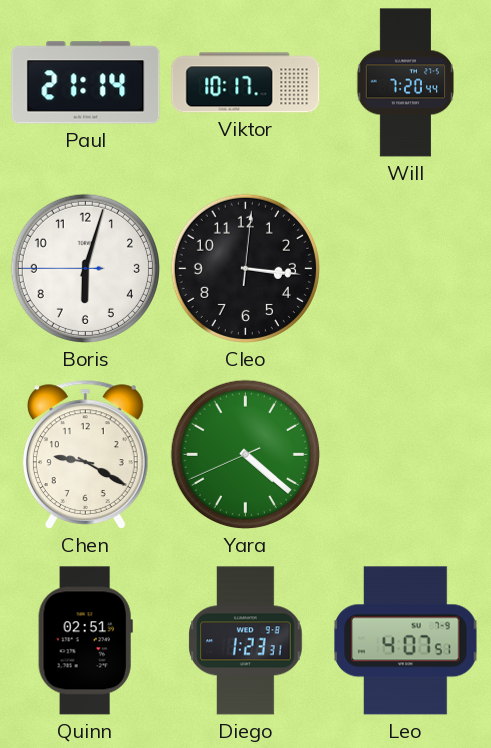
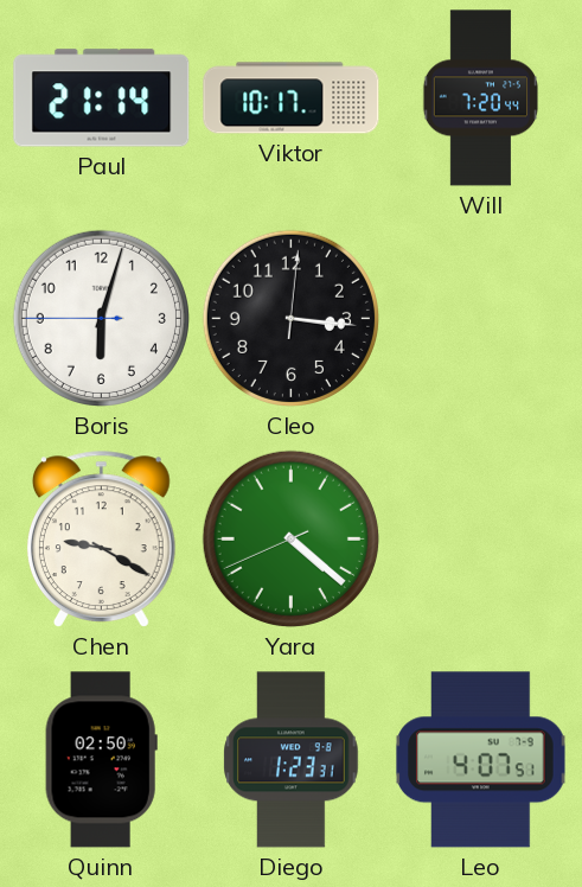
Quinn: 02:51 -> 02:50 (101, 760)
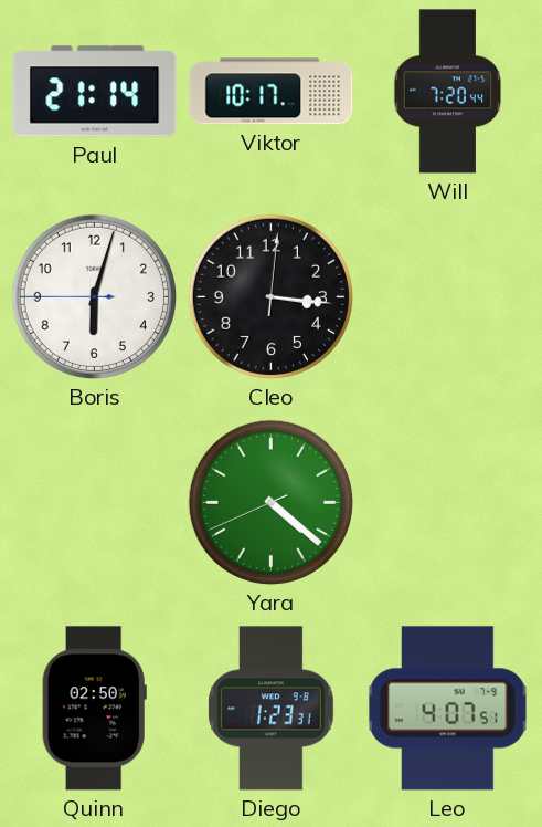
Chen: 9:20 -> none (101, 538)
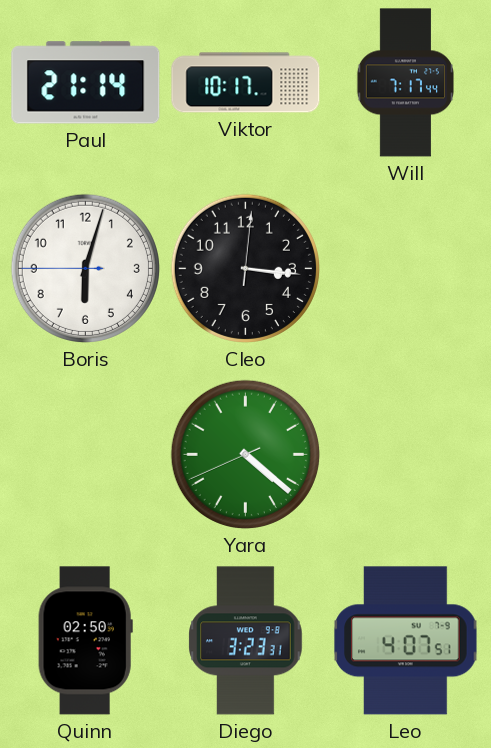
Will: 7:20 -> 7:17 (405, 83)
Diego: 1:23 -> 3:23 (246, 641)
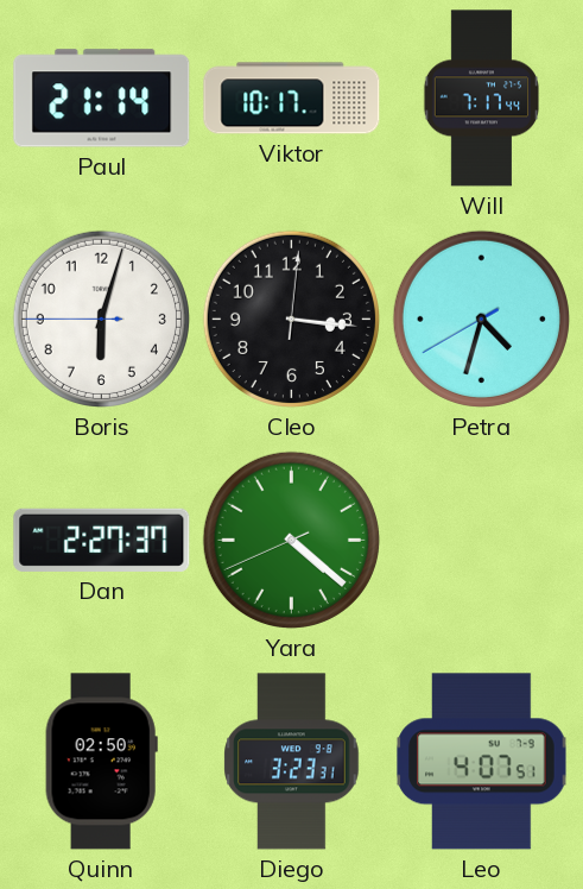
Petra: none -> 4:32 (481, 319)
Dan: none -> 2:27 (102, 540)
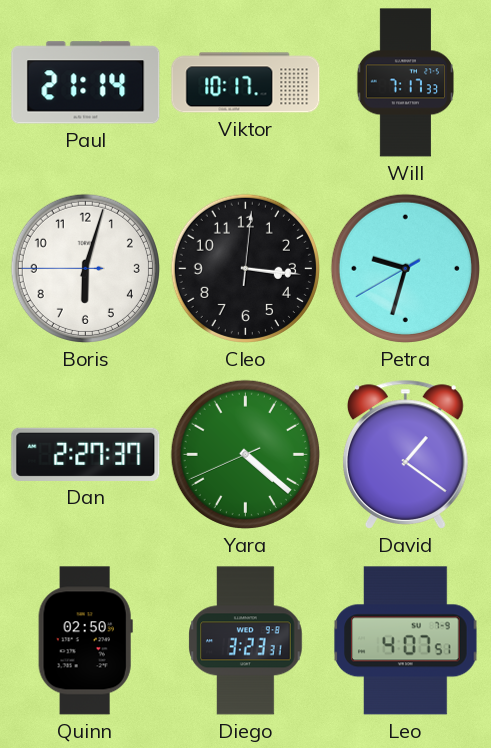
Will: 7:17:44 -> 7:17:33 (405, 83)
Petra: 4:32 -> 9:32 (405, 268)
David: none -> 1:21 (405, 454)
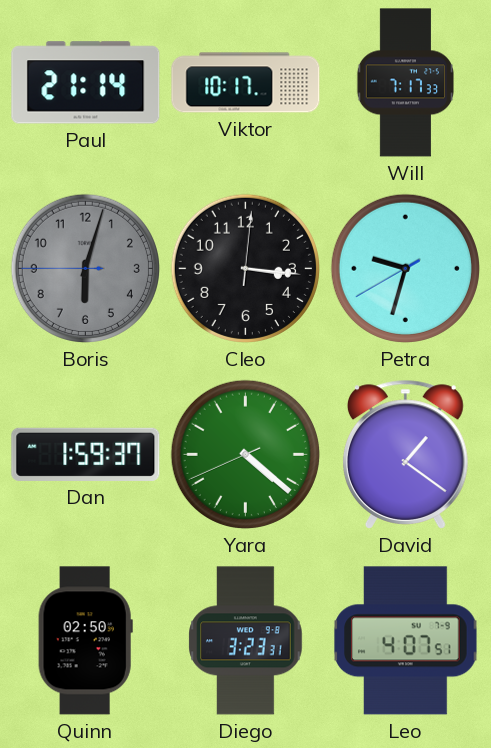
Boris dial: white -> grey (85, 268)
Dan: 2:27 -> 1:59 (86, 454)
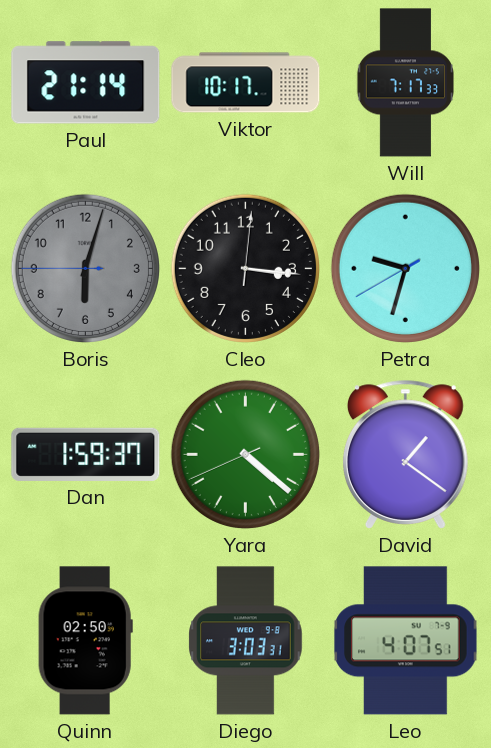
Diego: 3:23 -> 3:03 (246, 641)
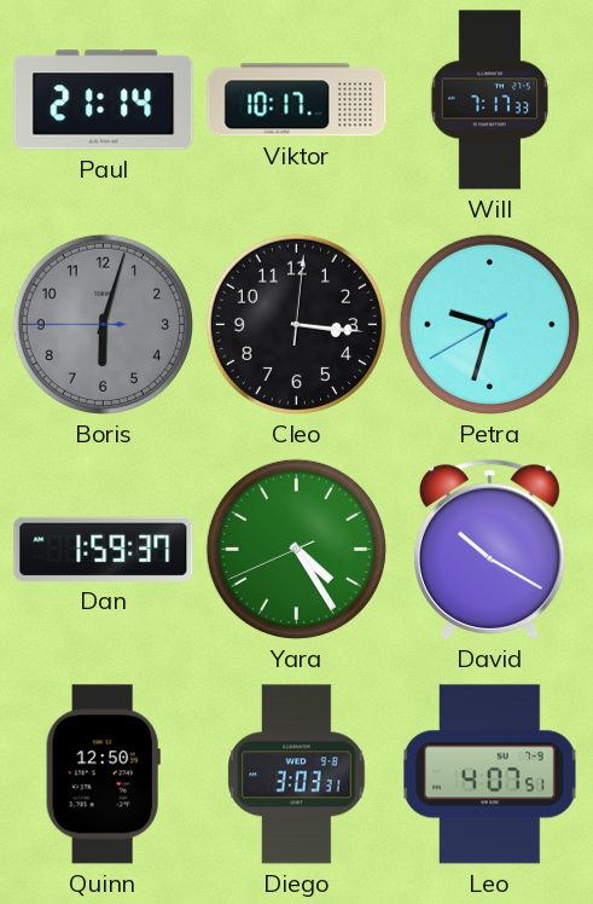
Yara: 4:21 -> 4:24 (296, 549)
David: 1:21 -> 10:20 (489, 549)
Quinn: 02:50 -> 12:50 (103, 775)
